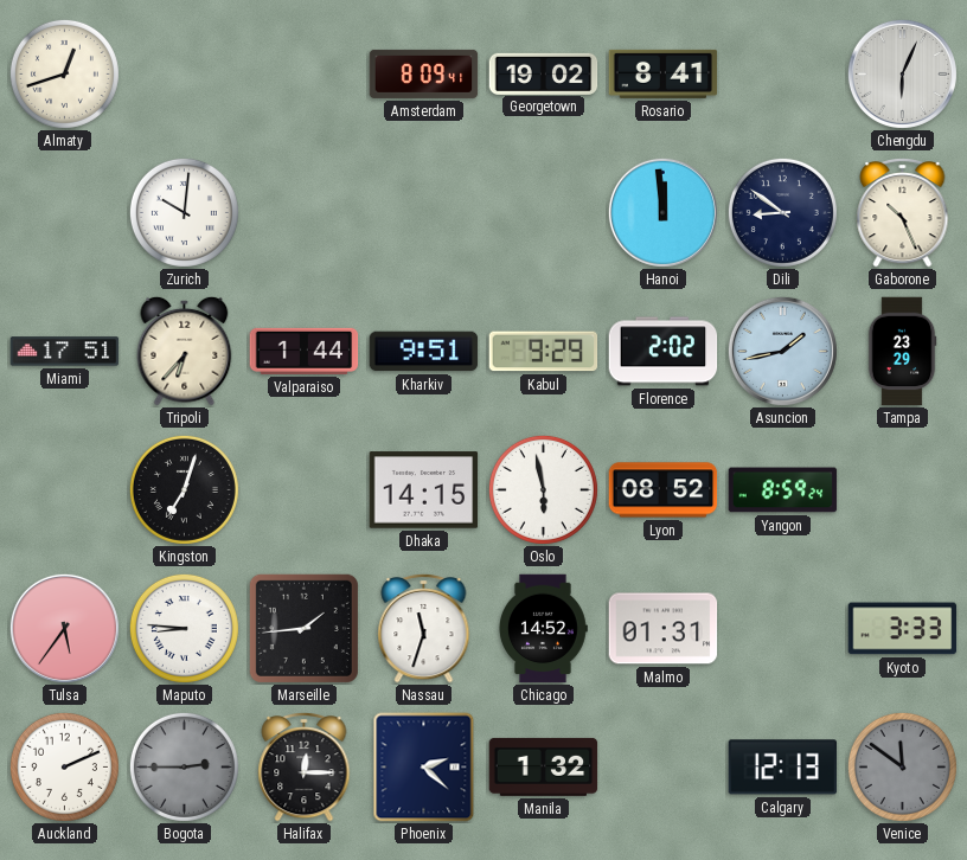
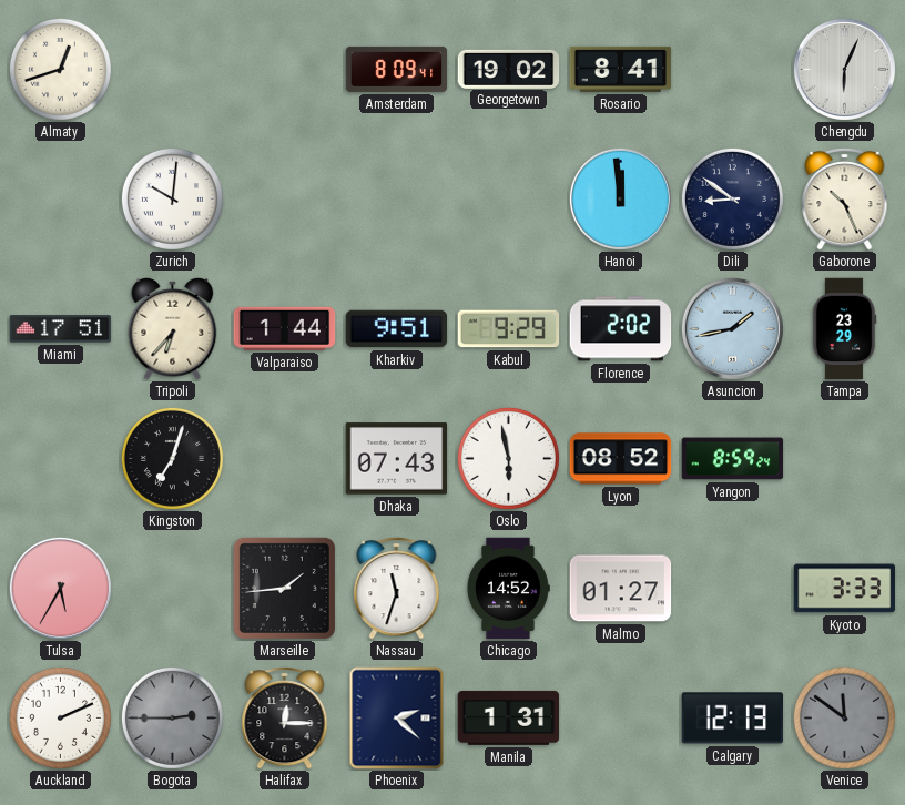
Dhaka: 14:15 -> 07:43 (397, 459)
Tulsa: 5:36 -> 5:35 (60, 588)
Maputo: 8:46 -> none (184, 628)
Malmo: 01:31 -> 01:27 (621, 589)
Manila: 1:32 -> 1:31 (509, 717)
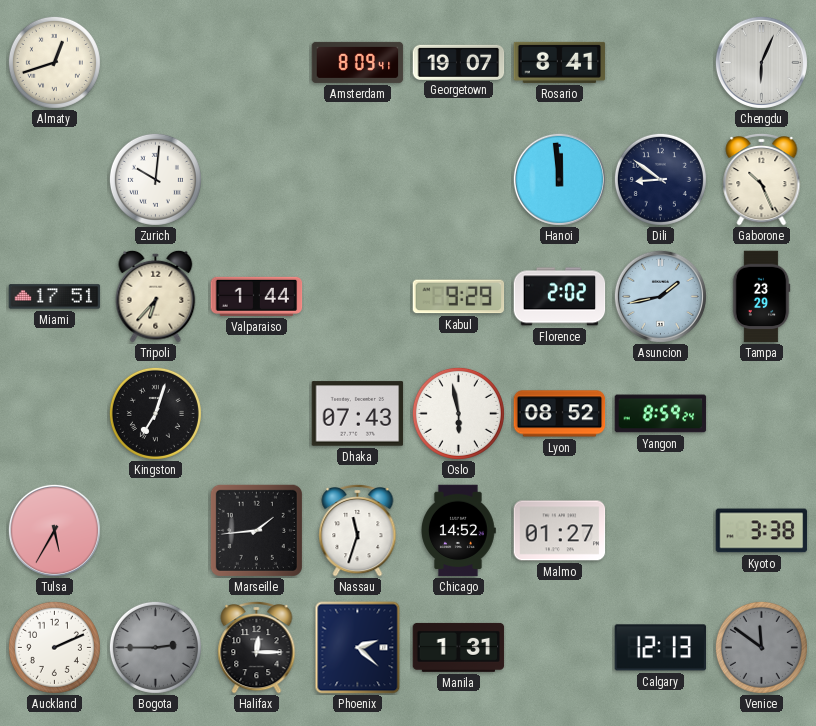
Georgetown: 19:02 -> 19:07 (459, 62)
Kharkiv: 9:51 -> none (397, 329)
Kyoto: 3:33 -> 3:38 (762, 531)
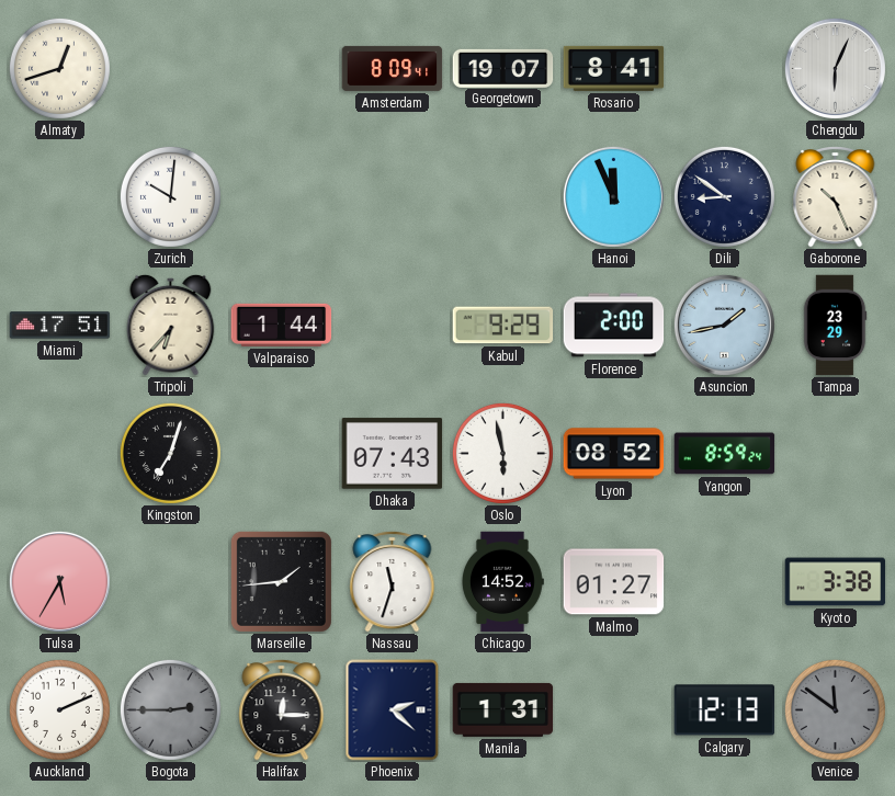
Hanoi: 11:59 -> 11:56 (613, 196)
Florence: 2:02 -> 2:00 (614, 326)
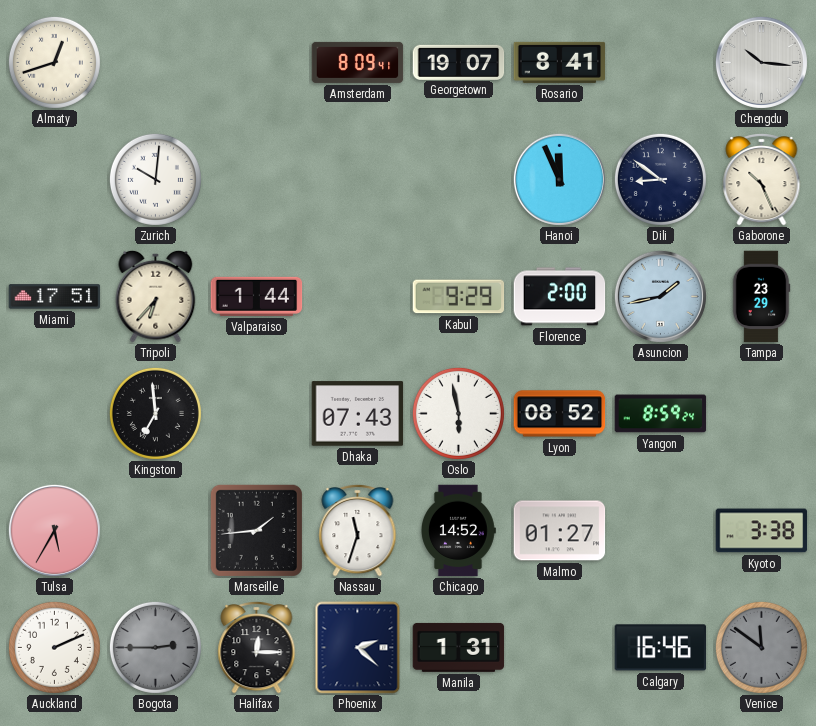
Chengdu: 6:04 -> 10:16 (761, 62)
Kingston: 7:03 -> 6:59 (155, 413)
Calgary: 12:13 -> 16:46 (661, 648)
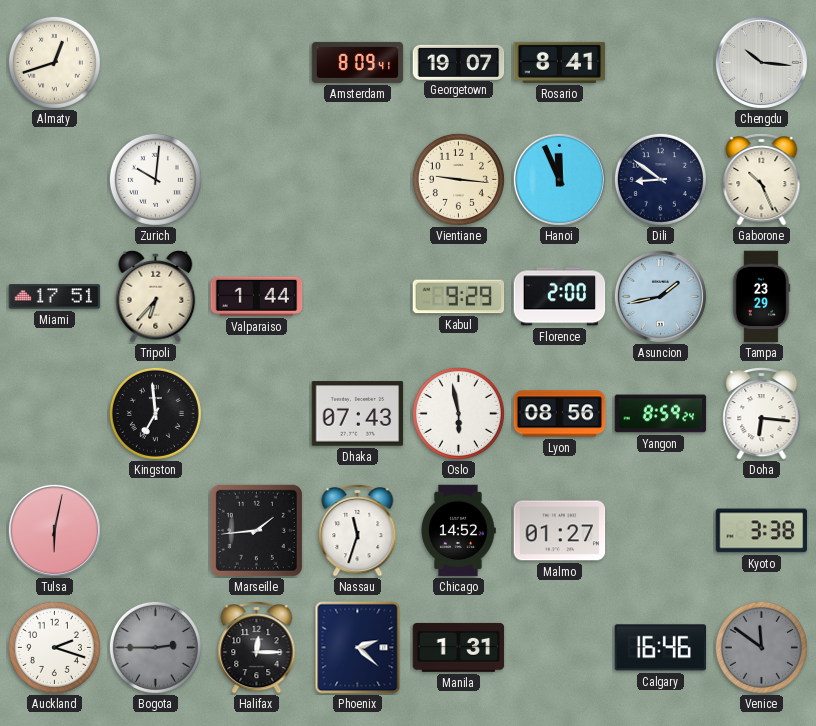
Vientiane: none -> 9:16 (458, 179)
Lyon: 08:52 -> 08:56 (560, 414)
Doha: none -> 6:16 (762, 414)
Tulsa: 5:35 -> 6:02 (54, 530)
Auckland: 2:11 -> 2:18 (54, 647)
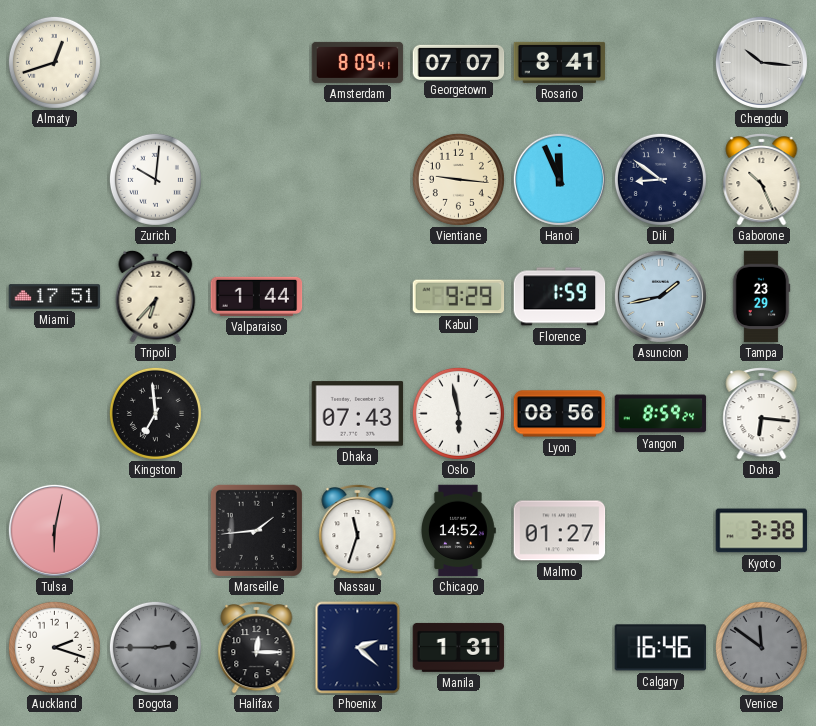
Georgetown: 19:07 -> 07:07 (459, 62)
Florence: 2:00 -> 1:59 (560, 297)
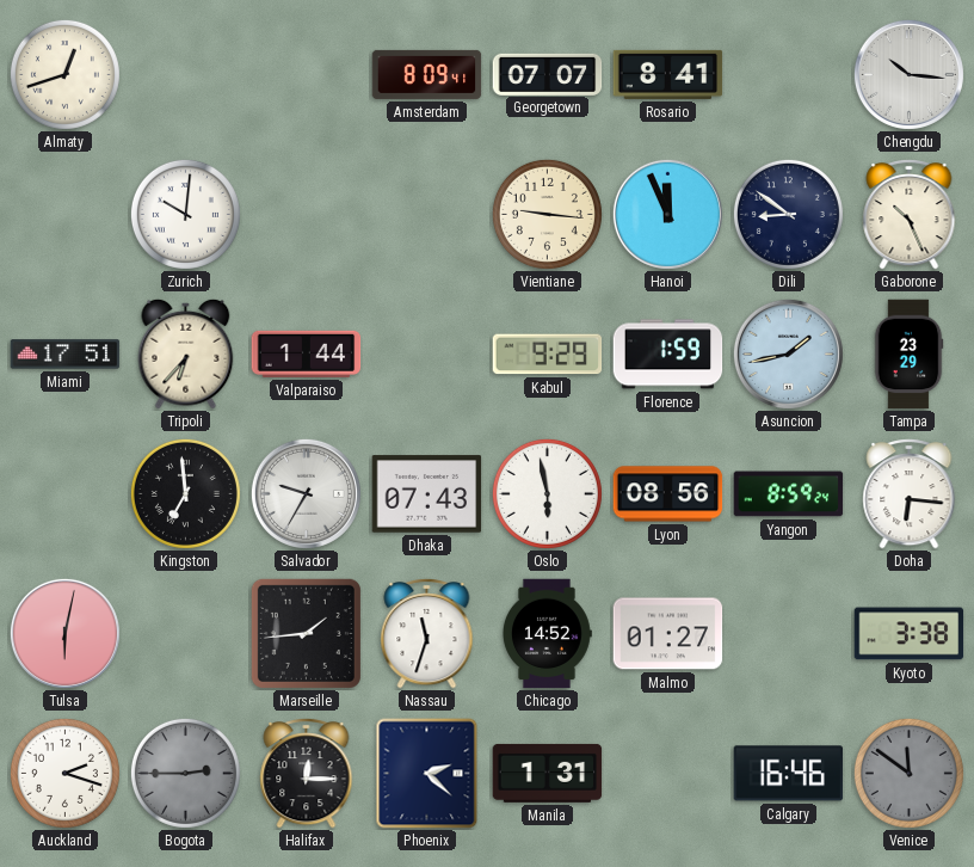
Salvador: none -> 9:35 (306, 493)
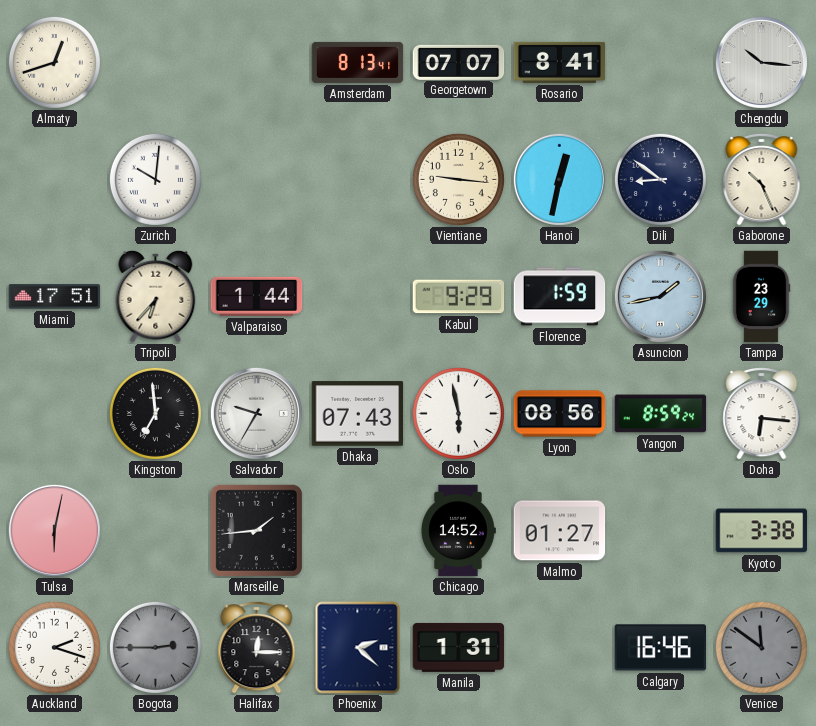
Amsterdam: 8:09 -> 8:13 (358, 62)
Hanoi: 11:56 -> 12:32 (559, 179)
Nassau: 11:33 -> none (427, 634)
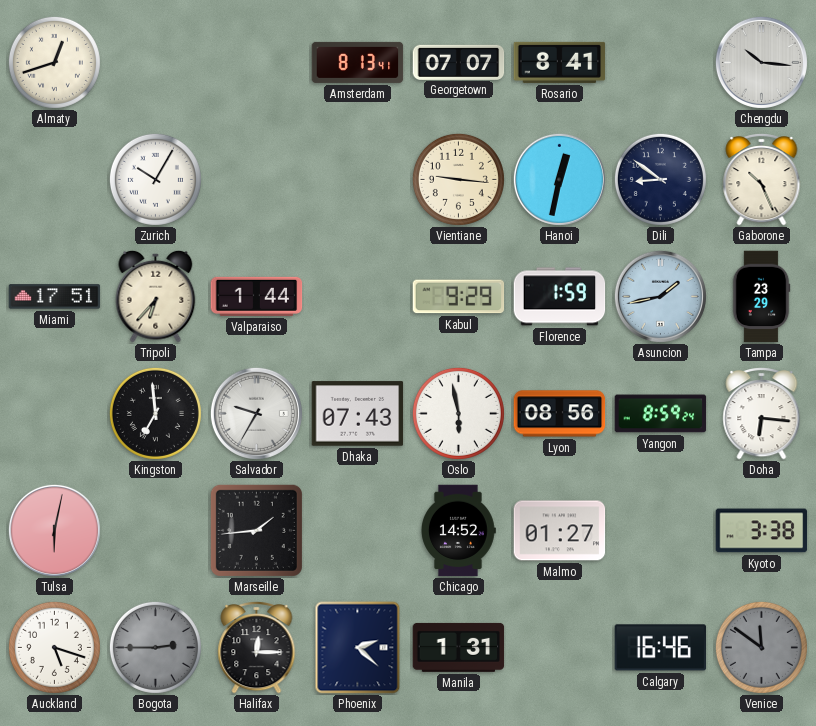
Zurich: 10:01 -> 10:05 (155, 179)
Auckland: 2:18 -> 5:18 (54, 647)
